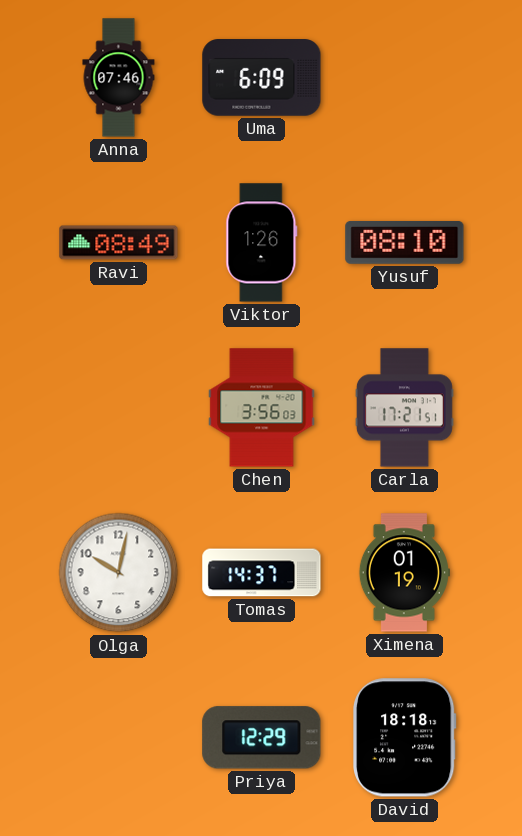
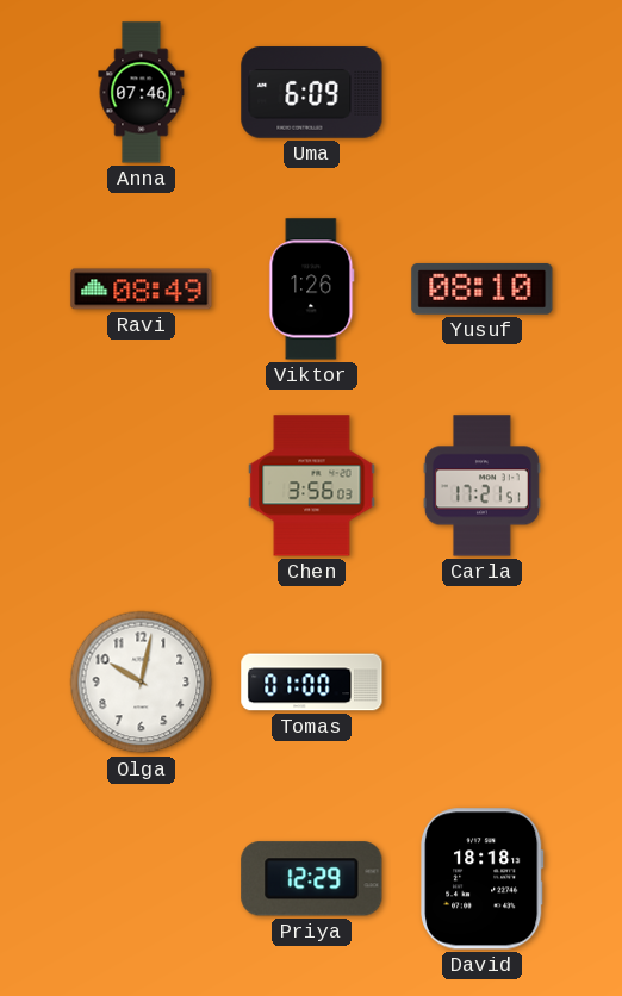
Tomas: 14:37 -> 01:00 (312, 683)
Ximena: 01:19 -> none (404, 573)
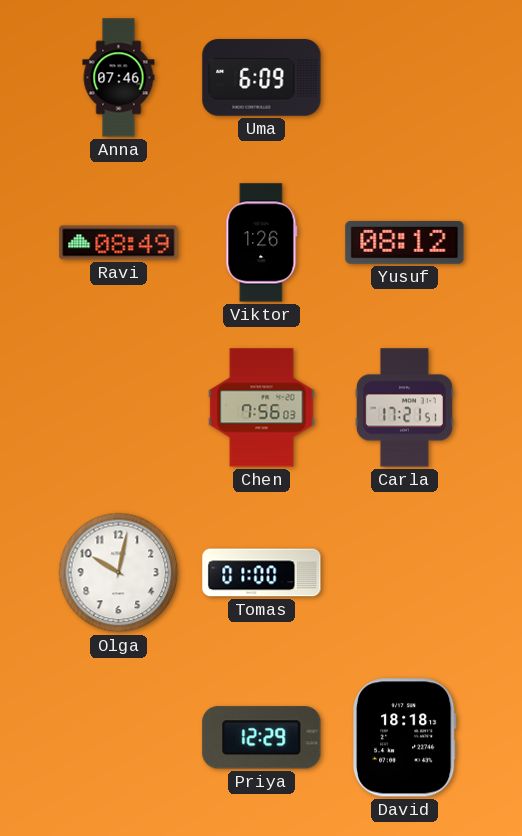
Yusuf: 08:10 -> 08:12 (405, 242)
Chen: 3:56 -> 7:56 (262, 408)
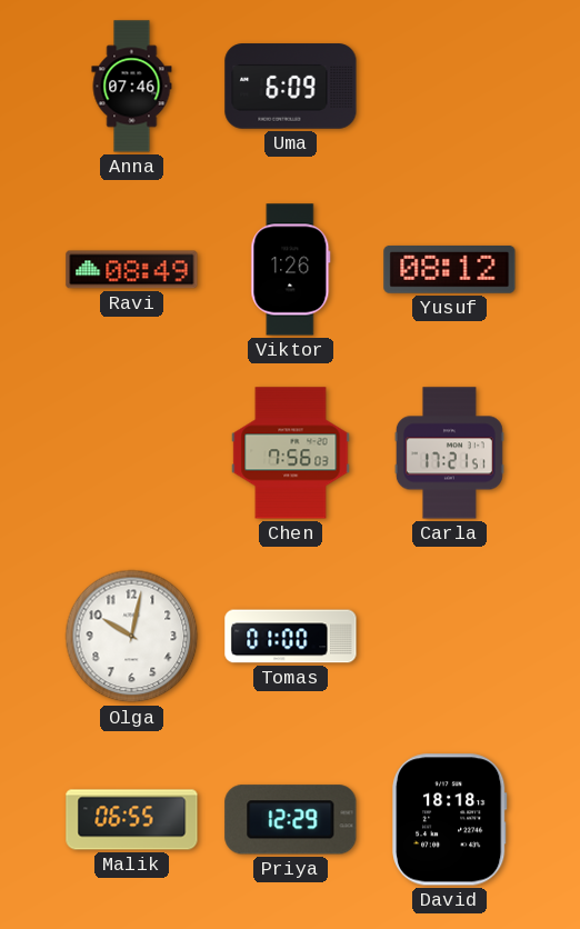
Malik: none -> 06:55 (132, 820)
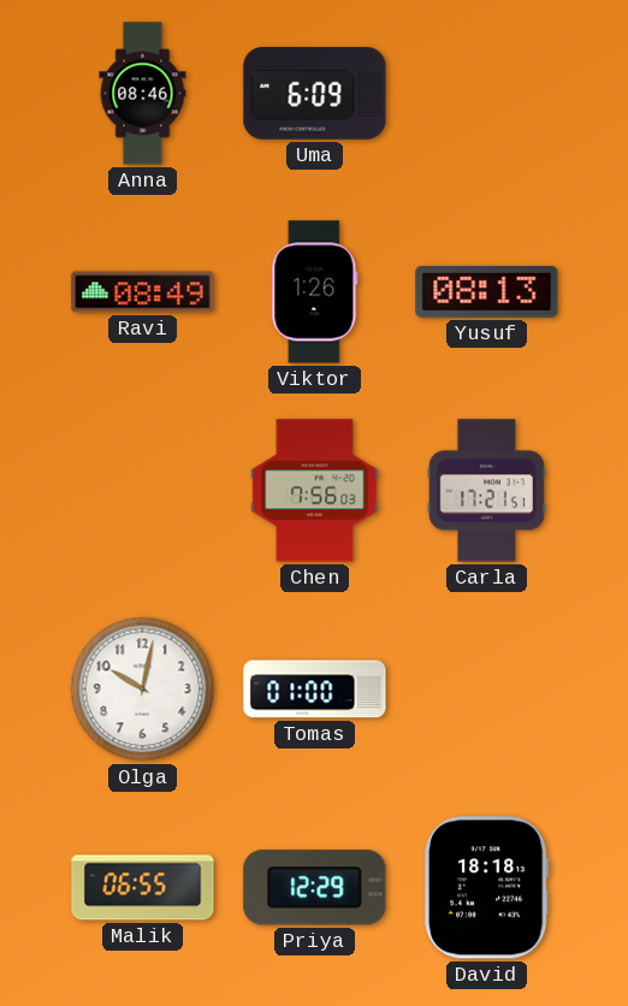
Anna: 07:46 -> 08:46 (143, 94)
Yusuf: 08:12 -> 08:13 (487, 291)
